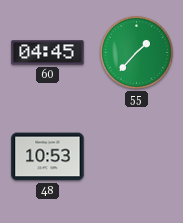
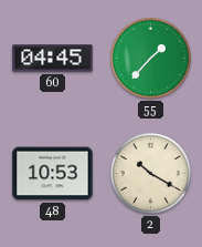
2: none -> 10:20 (150, 173)
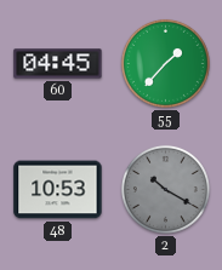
2 dial: cream -> grey (165, 189)
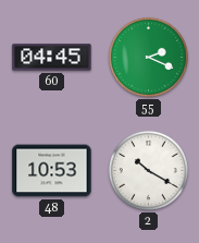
55: 1:37 -> 2:19 (148, 57)
2 dial: grey -> white (148, 170)
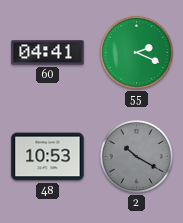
60: 04:45 -> 04:41 (48, 53)
2 dial: white -> grey (136, 156)
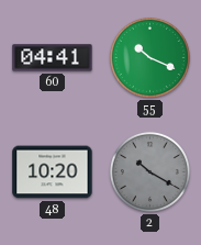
55: 2:19 -> 10:19 (149, 57)
48: 10:53 -> 10:20 (53, 172)
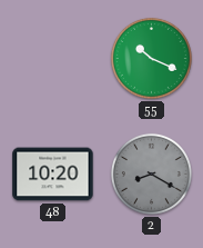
60: 04:41 -> none (53, 58)
2: 10:20 -> 8:20 (151, 173)
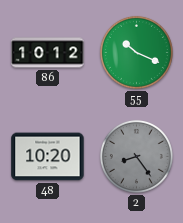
86: none -> 10:12 (48, 53)
2: 8:20 -> 8:24 (136, 156)
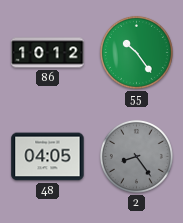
55: 10:19 -> 10:24 (136, 52)
48: 10:20 -> 04:05 (48, 157)
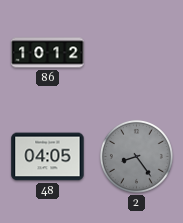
55: 10:24 -> none (136, 52)
